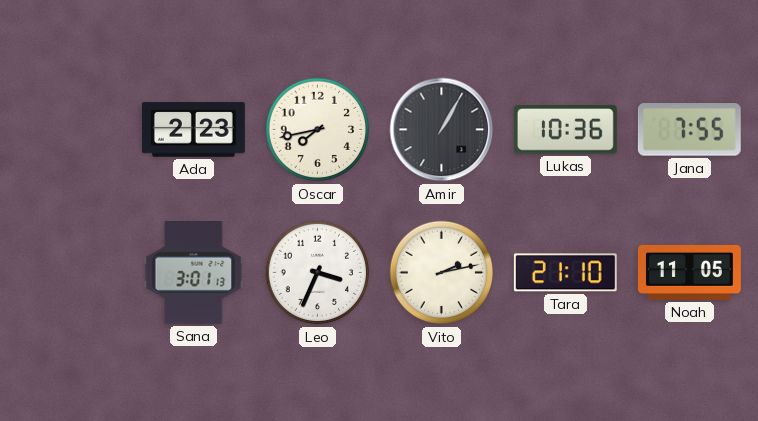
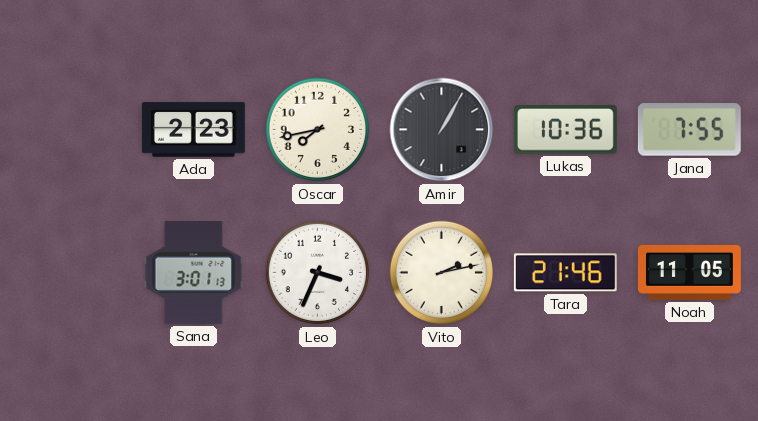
Tara: 21:10 -> 21:46 (565, 273)
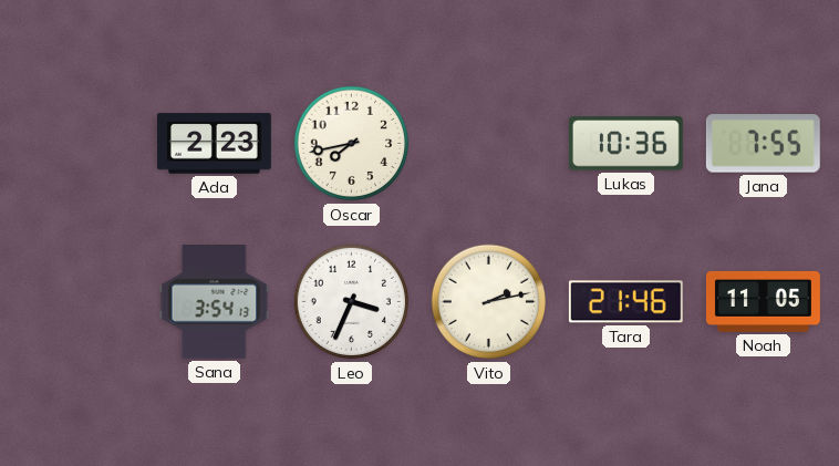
Amir: 1:05 -> none (442, 130)
Sana: 3:01 -> 3:54 (215, 301)
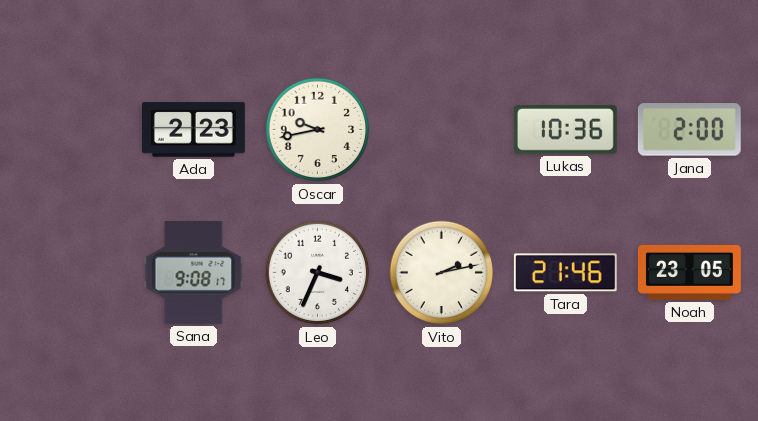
Oscar: 7:43 -> 9:43 (318, 130)
Jana: 7:55 -> 2:00 (689, 130)
Sana: 3:54 -> 9:08 (194, 272)
Noah: 11:05 -> 23:05 (689, 272)
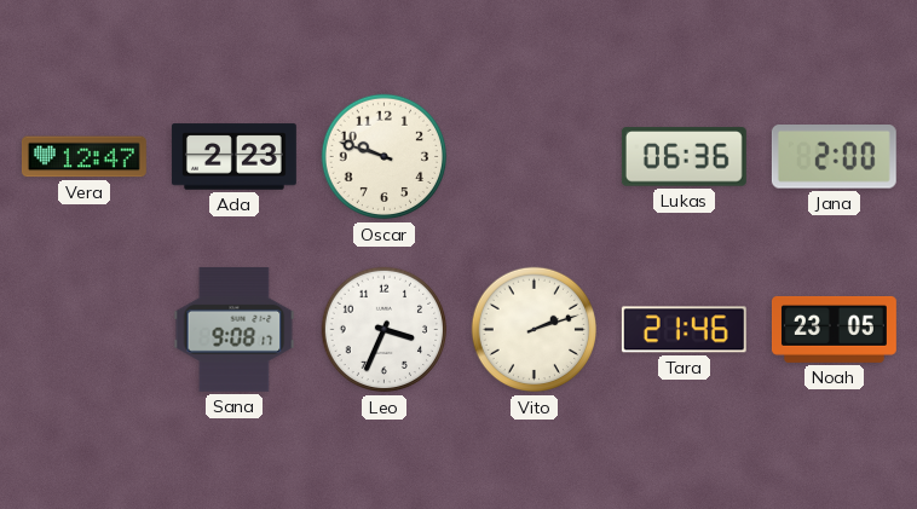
Vera: none -> 12:47 (83, 157)
Oscar: 9:43 -> 9:48 (385, 157)
Lukas: 10:36 -> 06:36 (684, 157)
Vito: 2:13 -> 2:12 (535, 330)
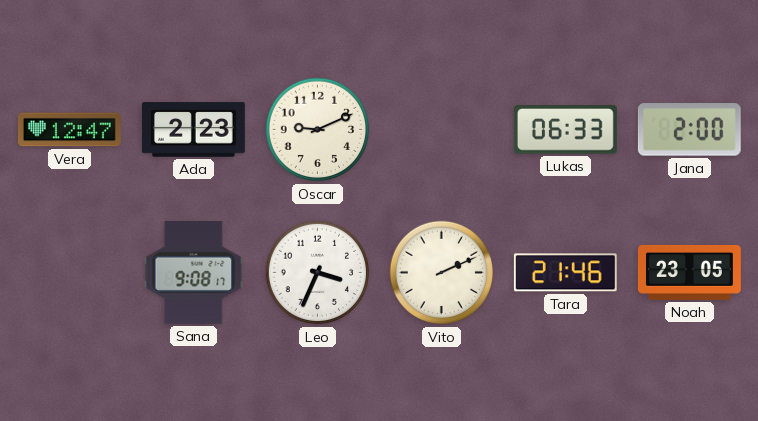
Oscar: 9:48 -> 9:11 (318, 130)
Lukas: 06:36 -> 06:33 (565, 130)
Vito: 2:12 -> 2:11 (442, 273)
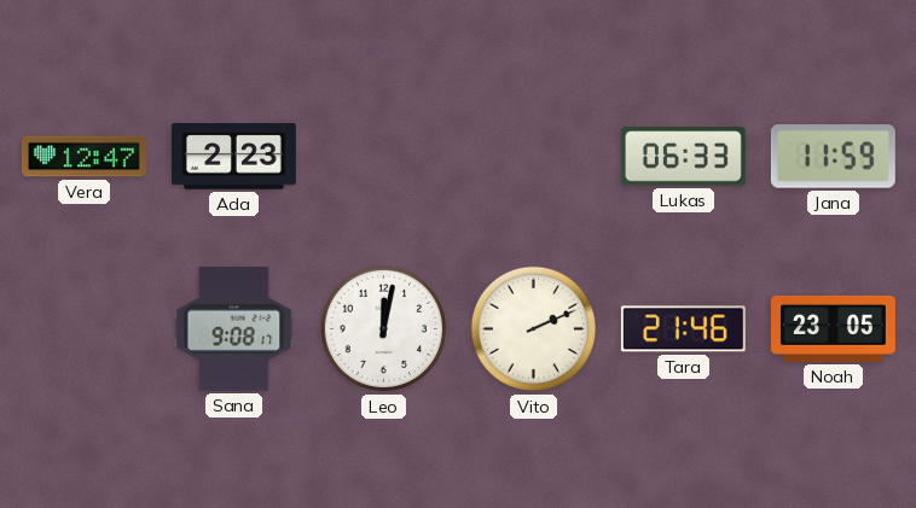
Oscar: 9:11 -> none (318, 130)
Jana: 2:00 -> 11:59 (833, 157)
Leo: 3:34 -> 12:02 (384, 329)
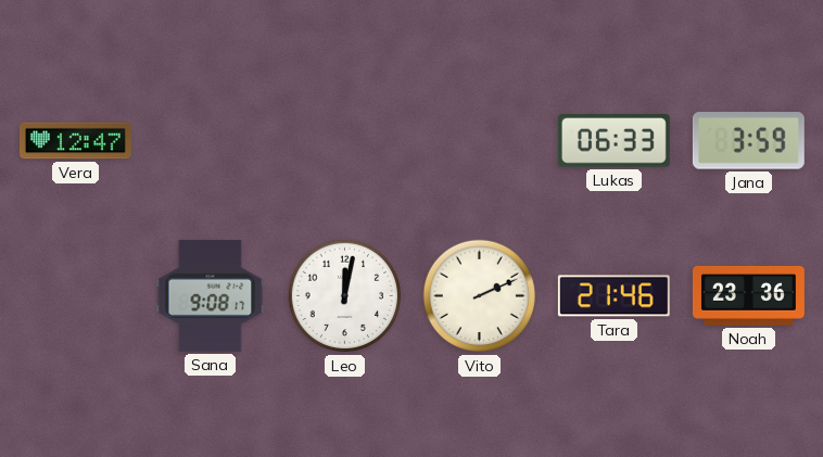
Ada: 2:23 -> none (233, 157)
Jana: 11:59 -> 3:59 (748, 141)
Noah: 23:05 -> 23:36 (748, 295)
